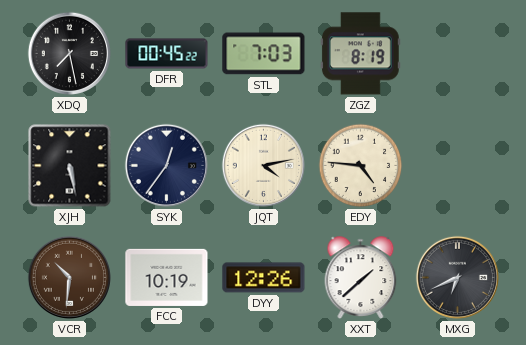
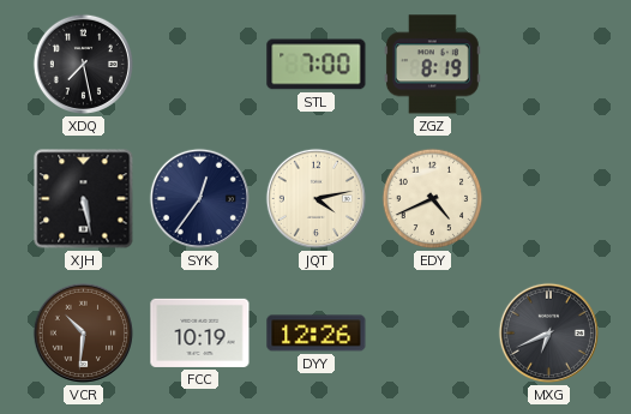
DFR: 00:45 -> none (167, 54)
STL: 7:03 -> 7:00 (317, 65)
EDY: 4:46 -> 4:41 (433, 199)
XXT: 1:38 -> none (361, 278)
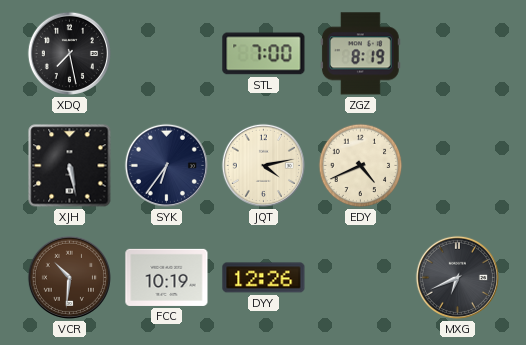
SYK: 12:36 -> 6:36 (166, 165)
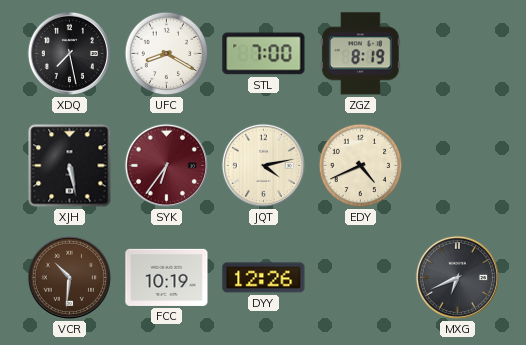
UFC: none -> 8:20 (167, 54)
SYK dial: navy -> burgundy (166, 165)
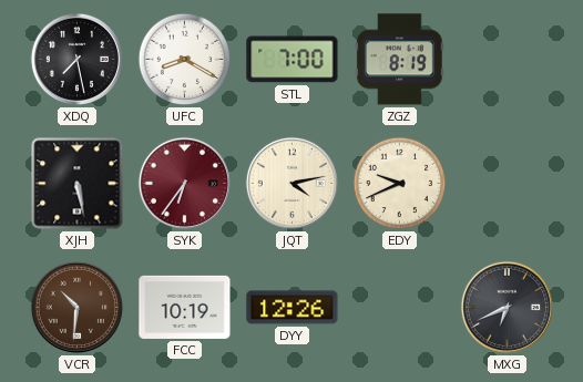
EDY: 4:41 -> 9:41 (400, 184)
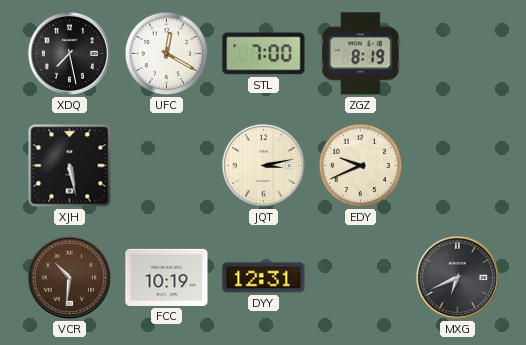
UFC: 8:20 -> 12:20 (167, 54)
SYK: 6:36 -> none (184, 183)
JQT: 4:13 -> 3:13 (263, 165)
DYY: 12:26 -> 12:31 (264, 278)
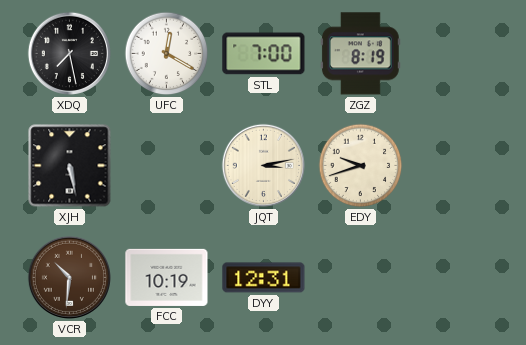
EDY: 9:41 -> 9:42 (361, 166)
MXG: 6:41 -> none (457, 277)
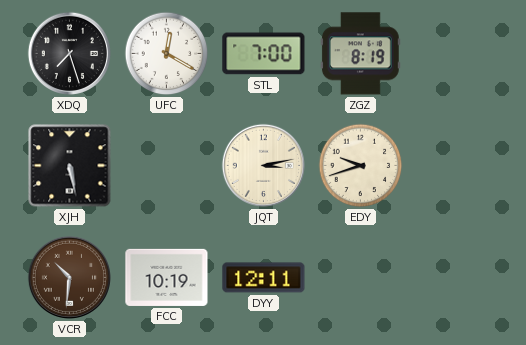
XDQ: 7:28 -> 7:27 (69, 53)
DYY: 12:31 -> 12:11 (264, 278)
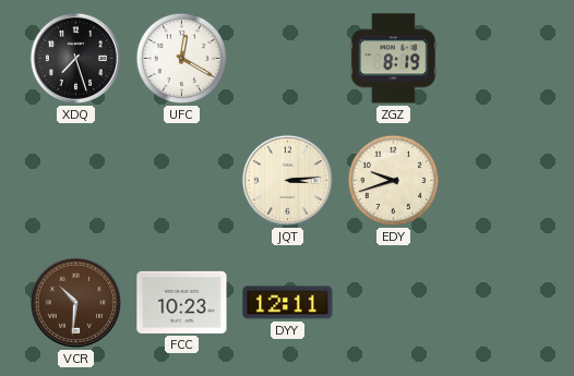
STL: 7:00 -> none (264, 54)
XJH: 5:28 -> none (70, 166)
JQT: 3:13 -> 3:14 (287, 180)
FCC: 10:19 -> 10:23 (182, 302)
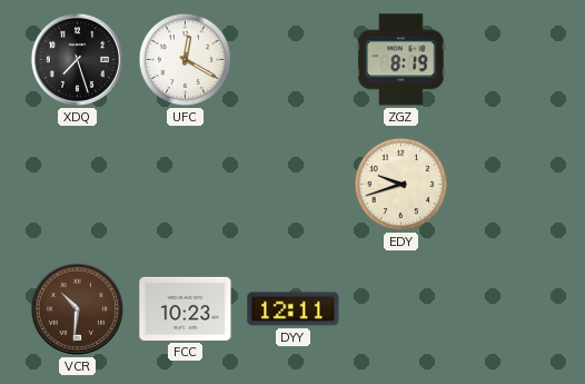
JQT: 3:14 -> none (287, 180)
